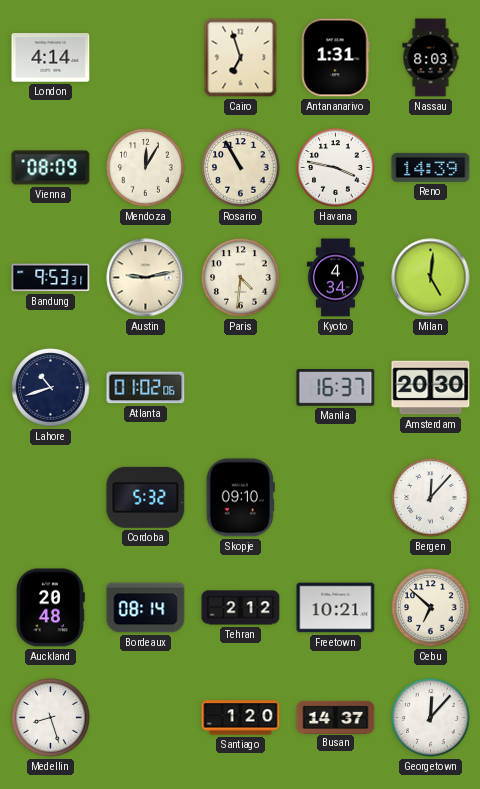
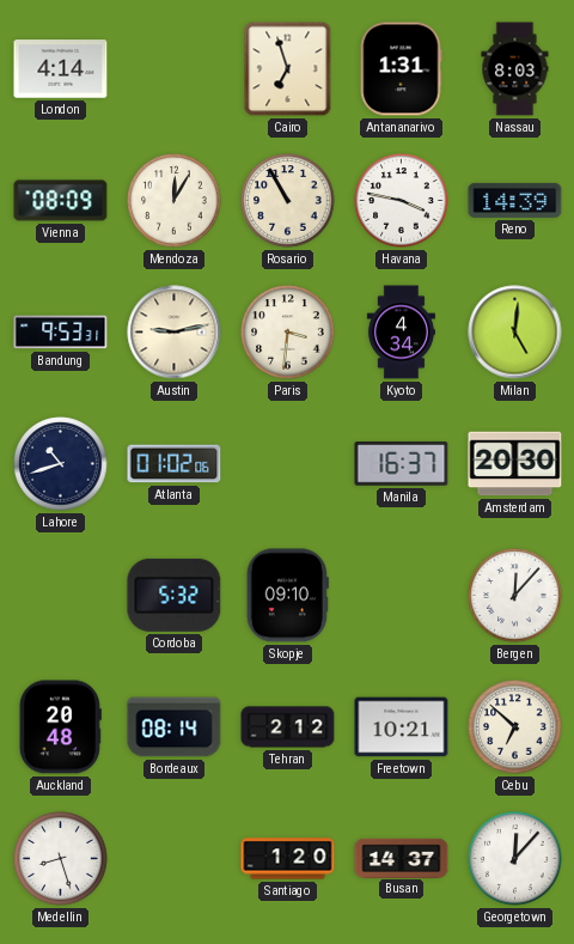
Paris: 4:31 -> 3:31 (288, 333)
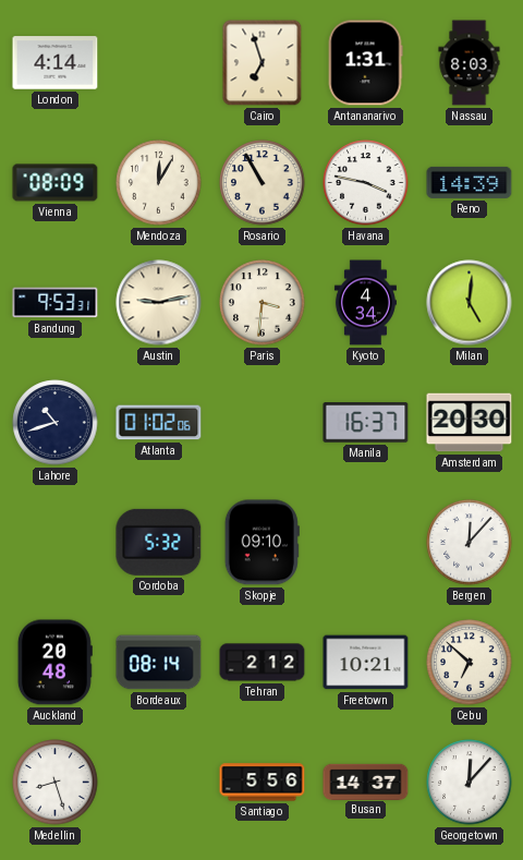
Santiago: 1:20 -> 5:56 (263, 783)
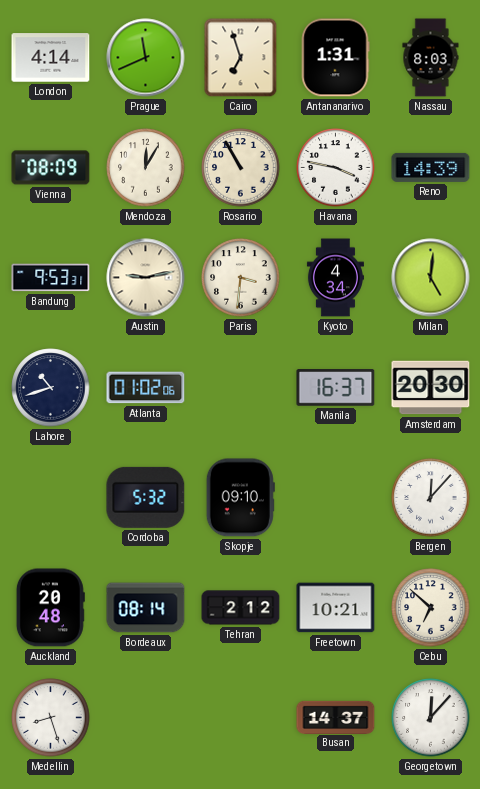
Prague: none -> 11:41 (146, 58)
Santiago: 5:56 -> none (263, 783)
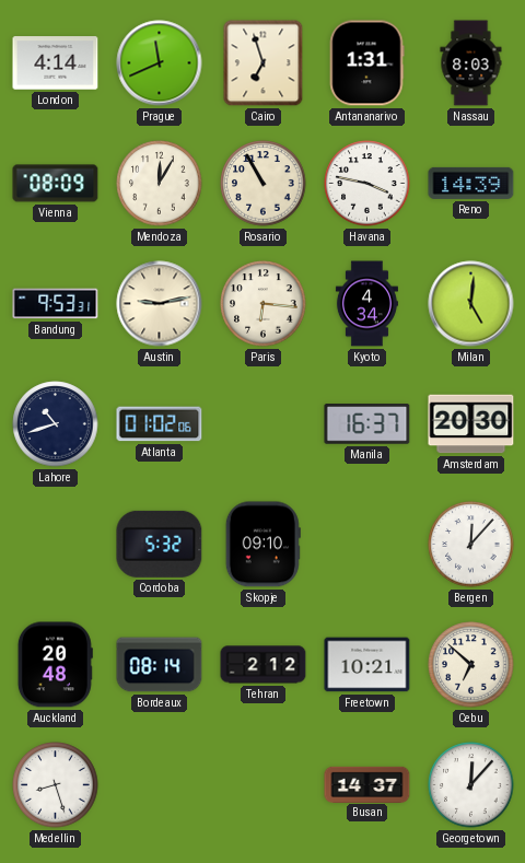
Paris: 3:31 -> 6:16 (264, 304)
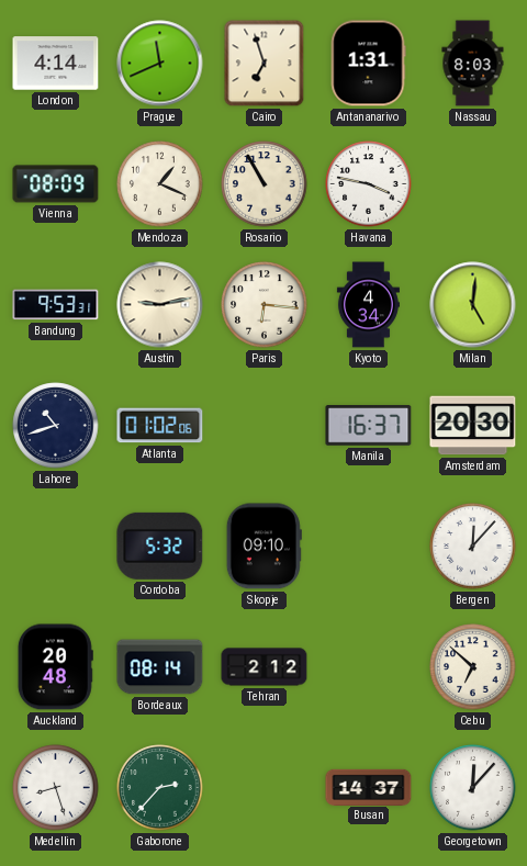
Mendoza: 12:05 -> 1:19 (160, 184)
Reno: 14:39 -> none (471, 183)
Freetown: 10:21 -> none (367, 665)
Gaborone: none -> 2:37 (160, 788)
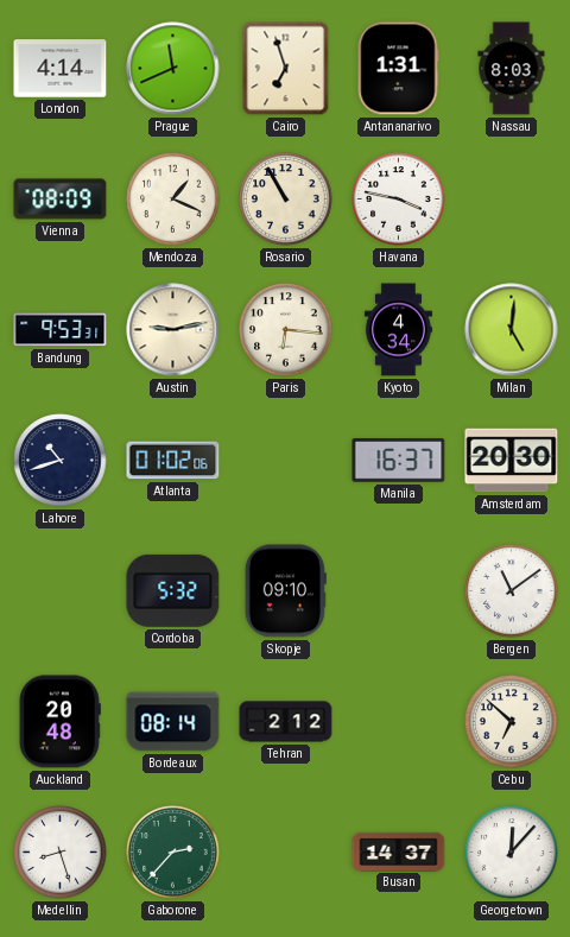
Bergen: 12:07 -> 11:09 (512, 591)
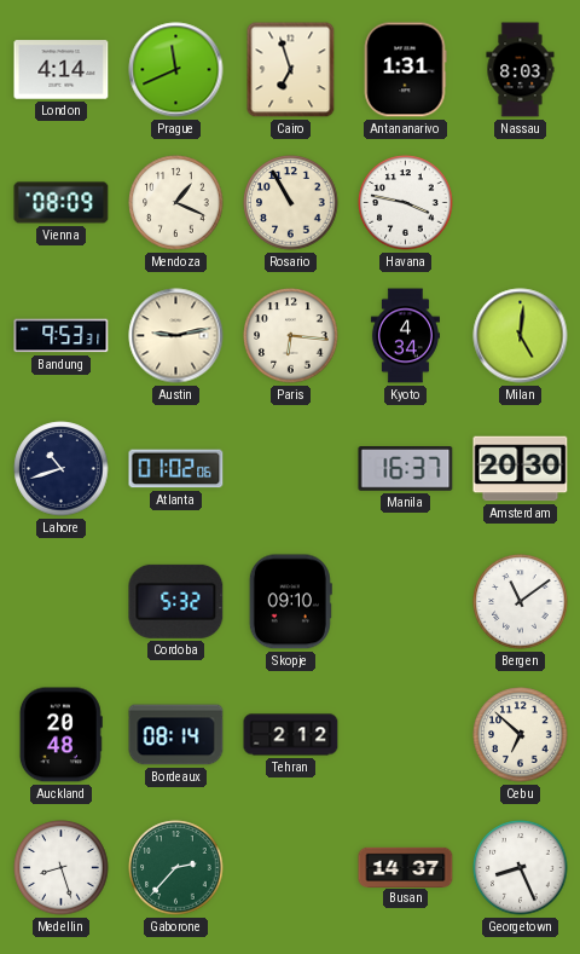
Georgetown: 12:07 -> 8:26 (521, 868)
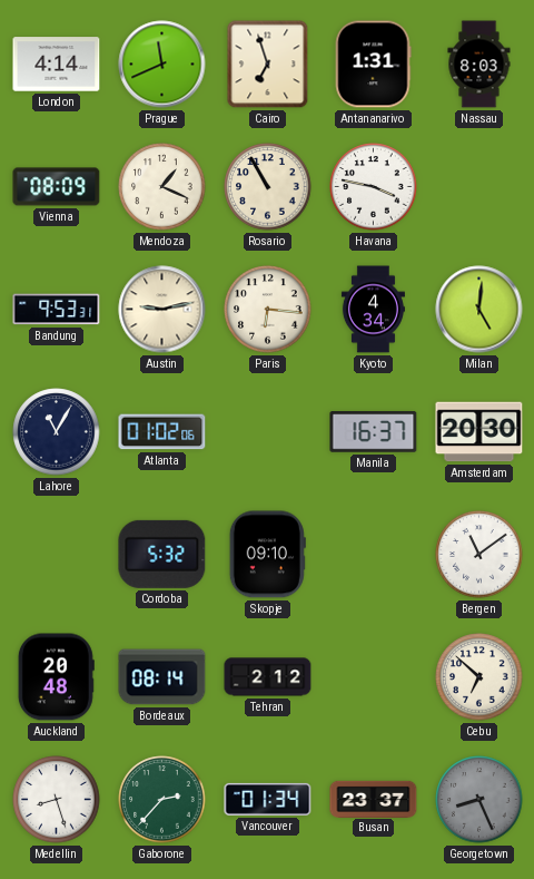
Lahore: 10:42 -> 11:05 (57, 432)
Vancouver: none -> 01:34 (268, 799)
Busan: 14:37 -> 23:37 (374, 799)
Georgetown dial: white -> grey (479, 800)
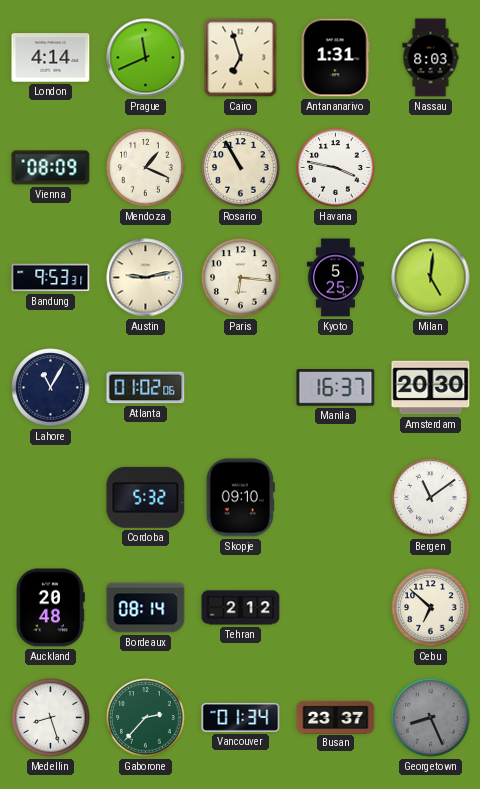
Kyoto: 4:34 -> 5:25 (335, 278)
